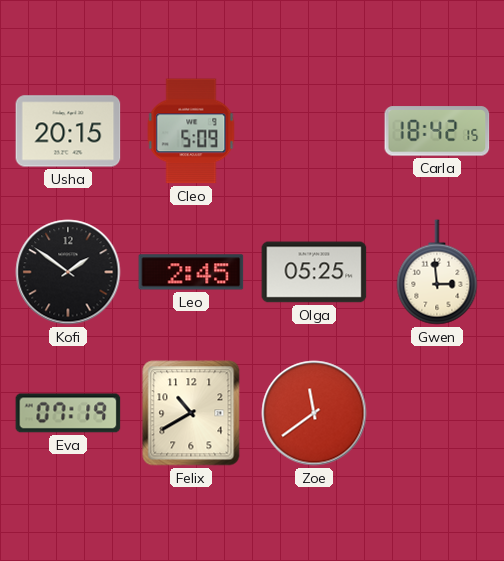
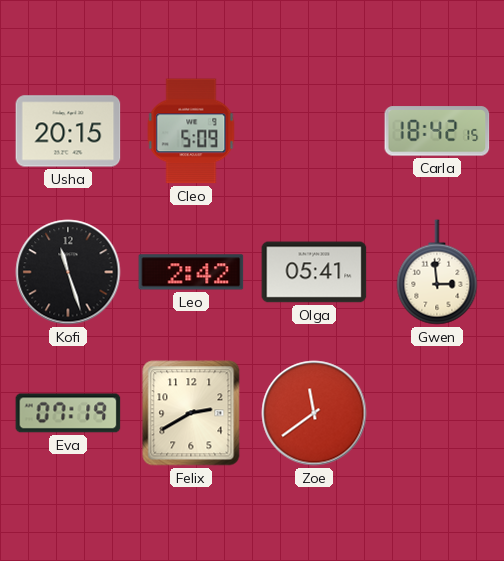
Kofi: 1:51 -> 11:27 (68, 272)
Leo: 2:45 -> 2:42 (191, 272)
Olga: 05:25 -> 05:41 (314, 272)
Felix: 10:40 -> 2:40 (191, 413)
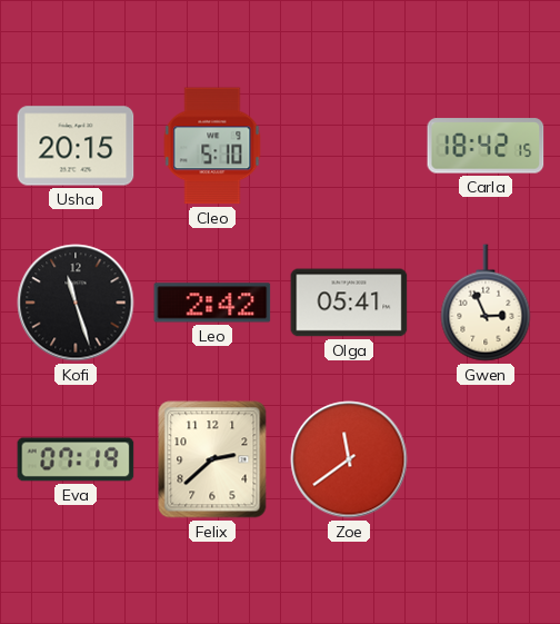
Cleo: 5:09 -> 5:10 (212, 146)
Gwen: 2:59 -> 2:56 (486, 303)
Felix: 2:40 -> 2:38 (212, 459)
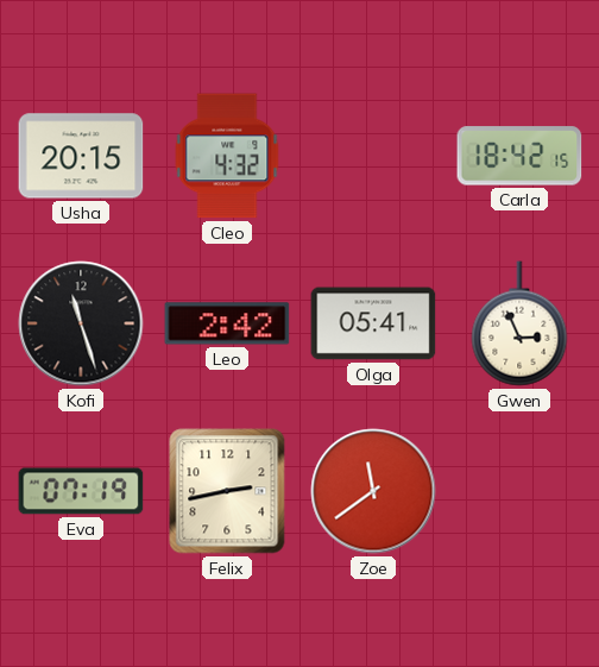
Cleo: 5:10 -> 4:32 (227, 156)
Felix: 2:38 -> 2:43 (227, 491)
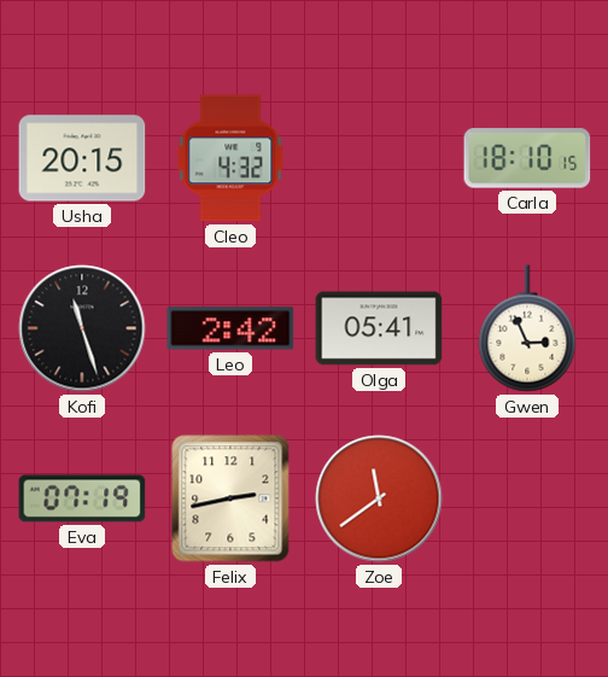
Carla: 18:42 -> 18:10 (527, 158)
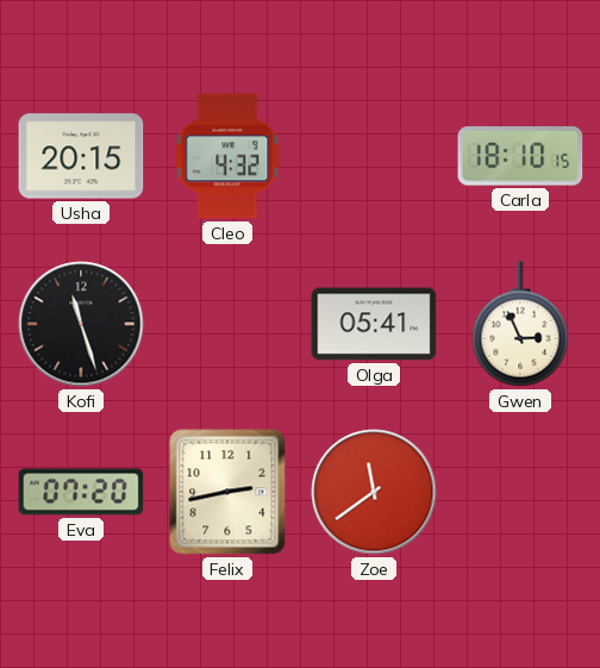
Leo: 2:42 -> none (230, 328)
Eva: 07:19 -> 07:20 (81, 492)
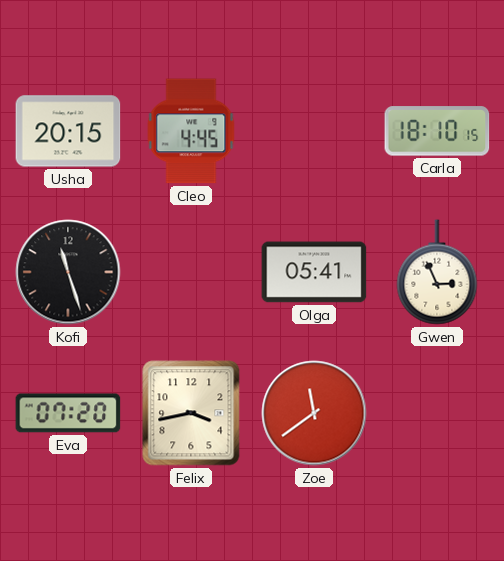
Cleo: 4:32 -> 4:45 (191, 131)
Felix: 2:43 -> 3:43 (191, 413)
